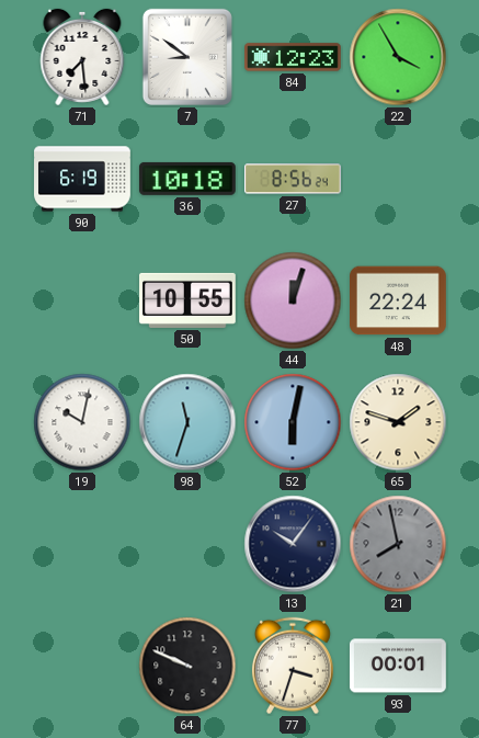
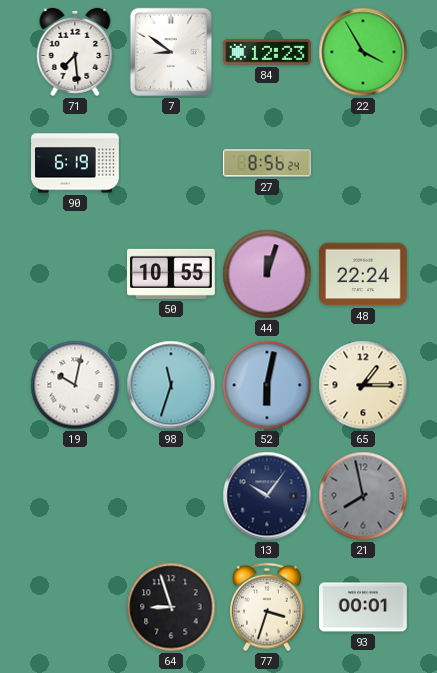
36: 10:18 -> none (187, 179)
65: 1:48 -> 1:15 (363, 385)
64: 9:49 -> 8:57 (171, 607)
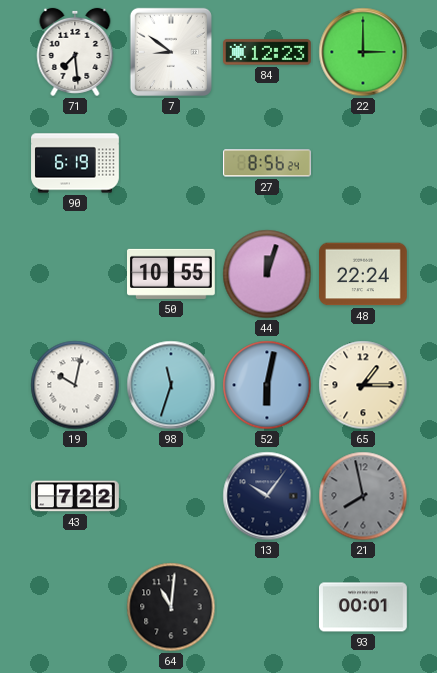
22: 3:55 -> 3:00 (363, 52)
43: none -> 7:22 (75, 496)
64: 8:57 -> 11:01 (171, 607)
77: 3:33 -> none (267, 607)
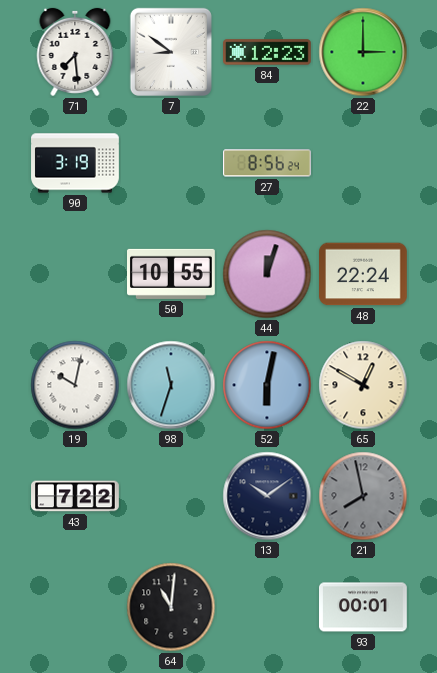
90: 6:19 -> 3:19 (75, 163)
65: 1:15 -> 12:50 (363, 385)
13: 10:06 -> 10:09 (267, 496)
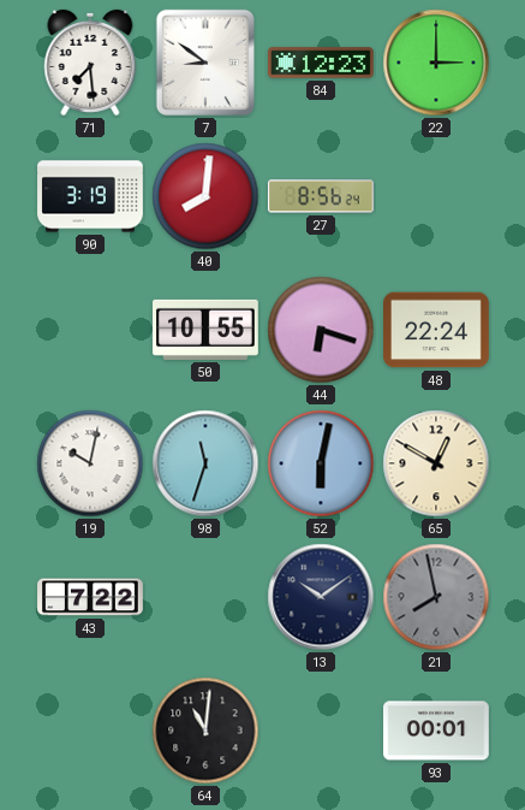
40: none -> 8:01 (205, 196)
44: 12:03 -> 6:18 (321, 330)
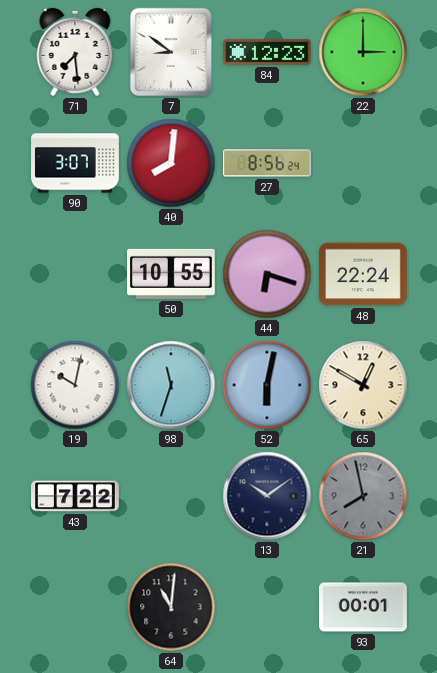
90: 3:19 -> 3:07 (75, 163)
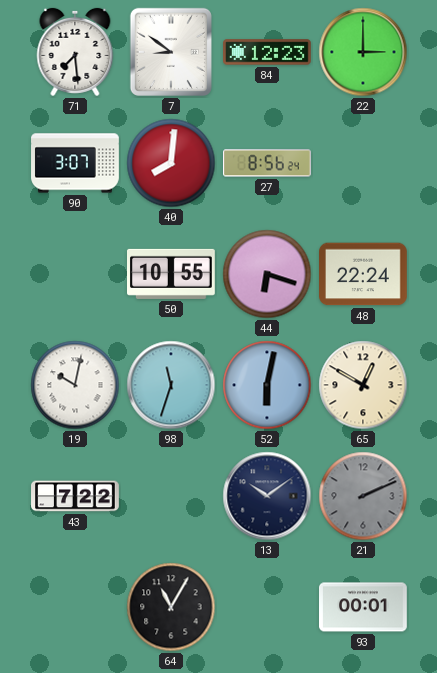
21: 7:58 -> 2:11 (363, 496)
64: 11:01 -> 11:05 (171, 607)
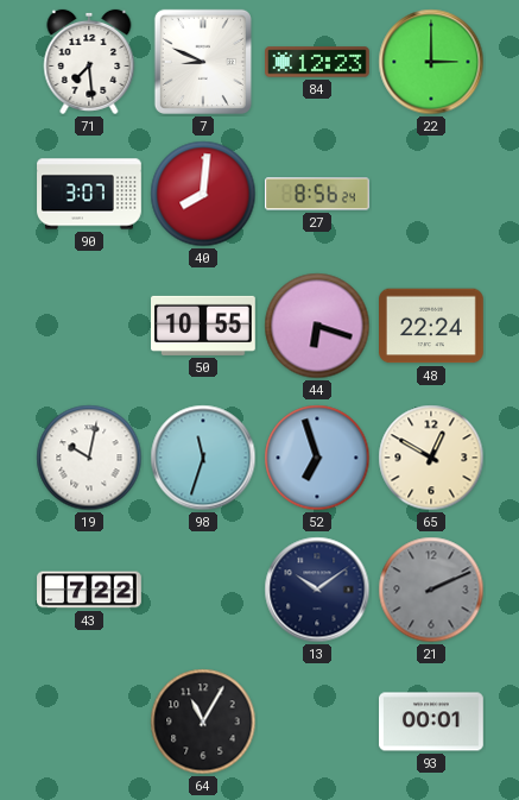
7: 8:51 -> 8:49 (203, 62)
52: 6:02 -> 6:57 (317, 458)
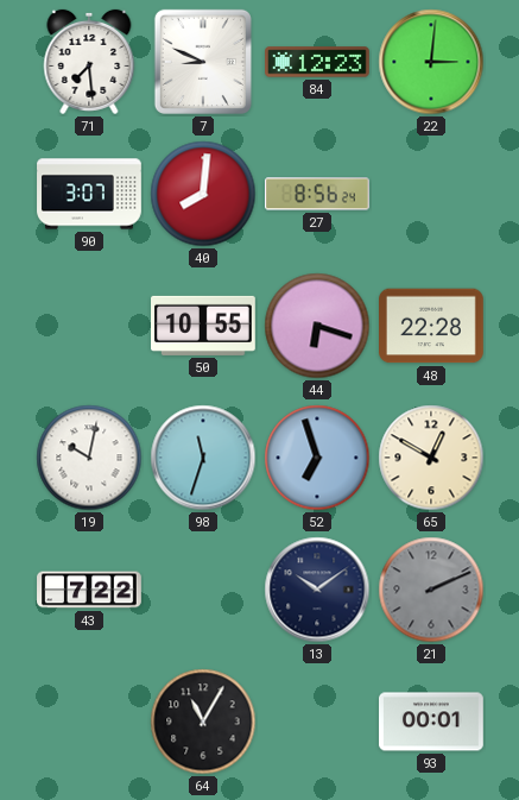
22: 3:00 -> 3:01 (431, 62)
48: 22:24 -> 22:28 (432, 326)
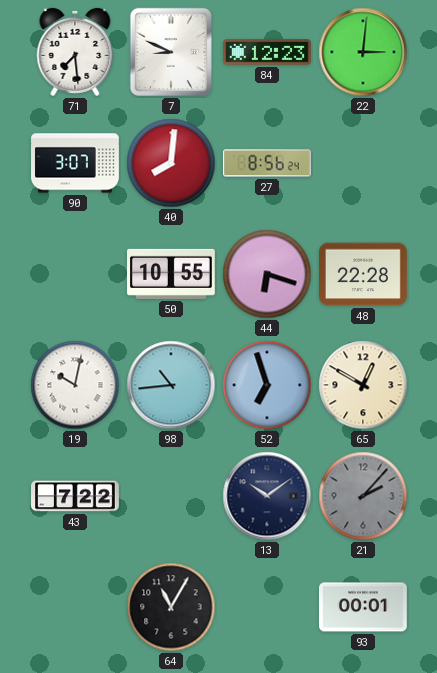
98: 11:33 -> 10:44 (171, 385)
21: 2:11 -> 2:07 (363, 496)
